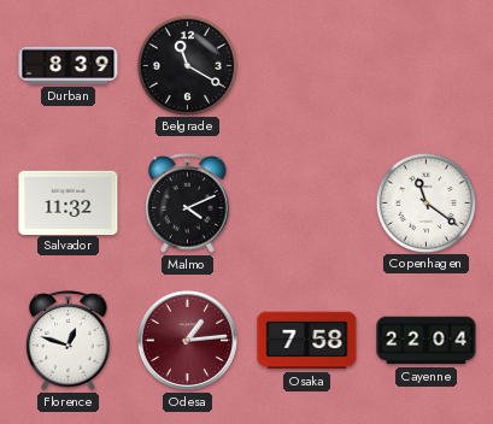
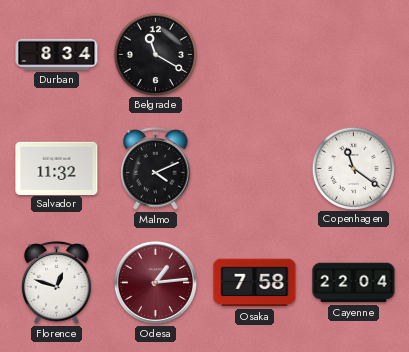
Durban: 8:39 -> 8:34 (57, 54)
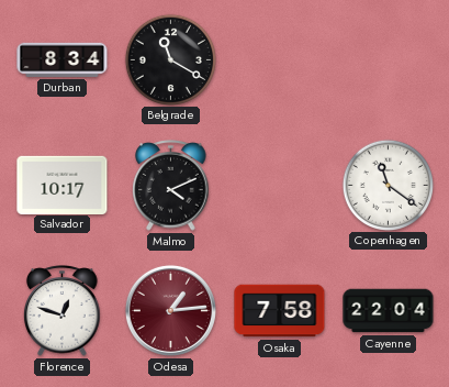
Salvador: 11:32 -> 10:17 (63, 185)
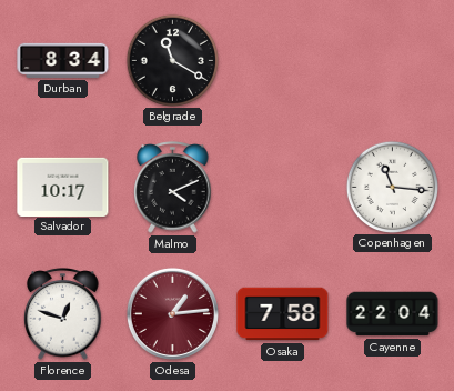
Copenhagen: 11:21 -> 11:16 (392, 187)
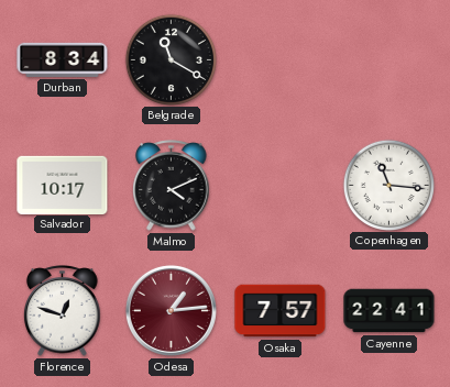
Osaka: 7:58 -> 7:57 (281, 311)
Cayenne: 22:04 -> 22:41 (389, 311)
